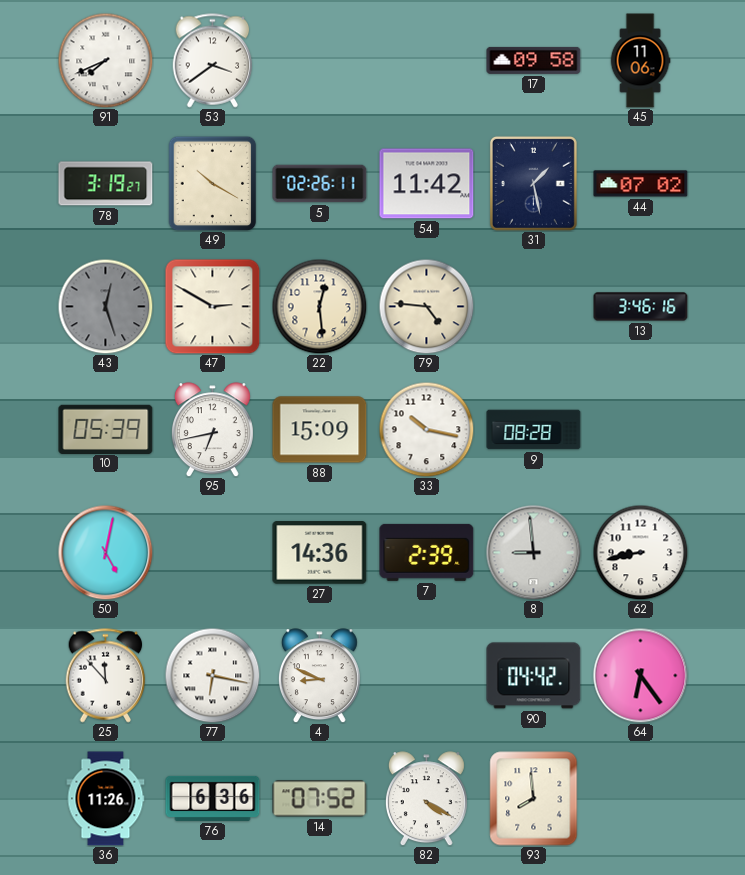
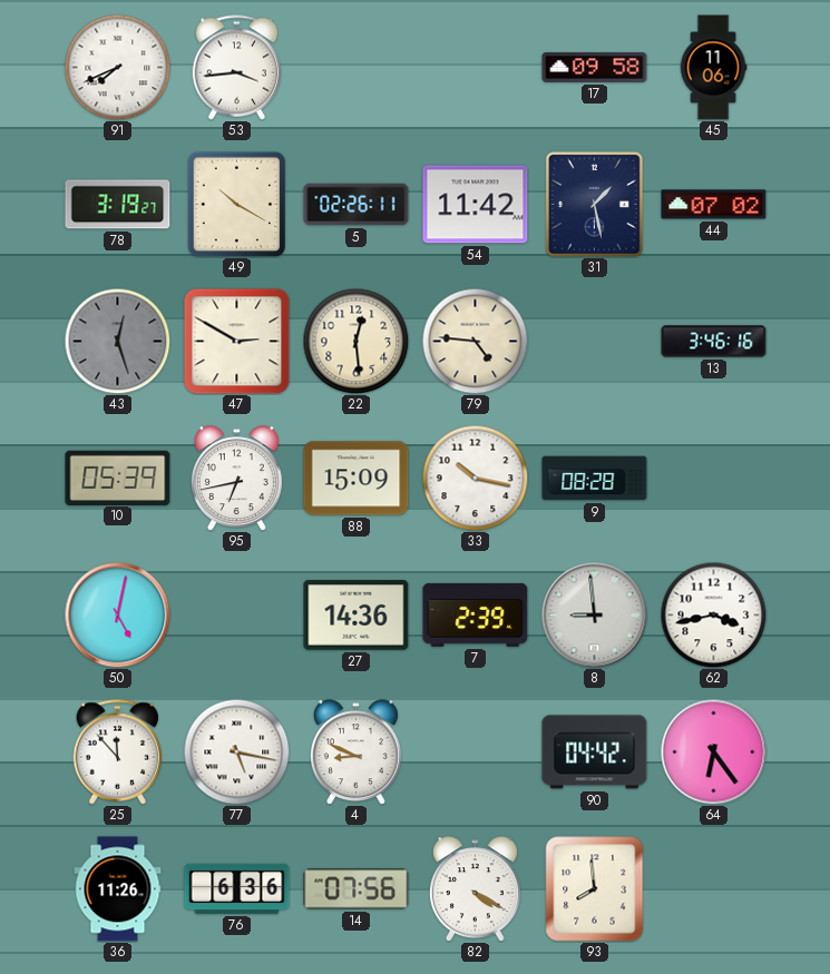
53: 3:39 -> 3:44 (237, 68)
62: 8:43 -> 3:43 (713, 614)
77: 6:17 -> 5:17 (236, 751)
14: 07:52 -> 07:56 (357, 889)
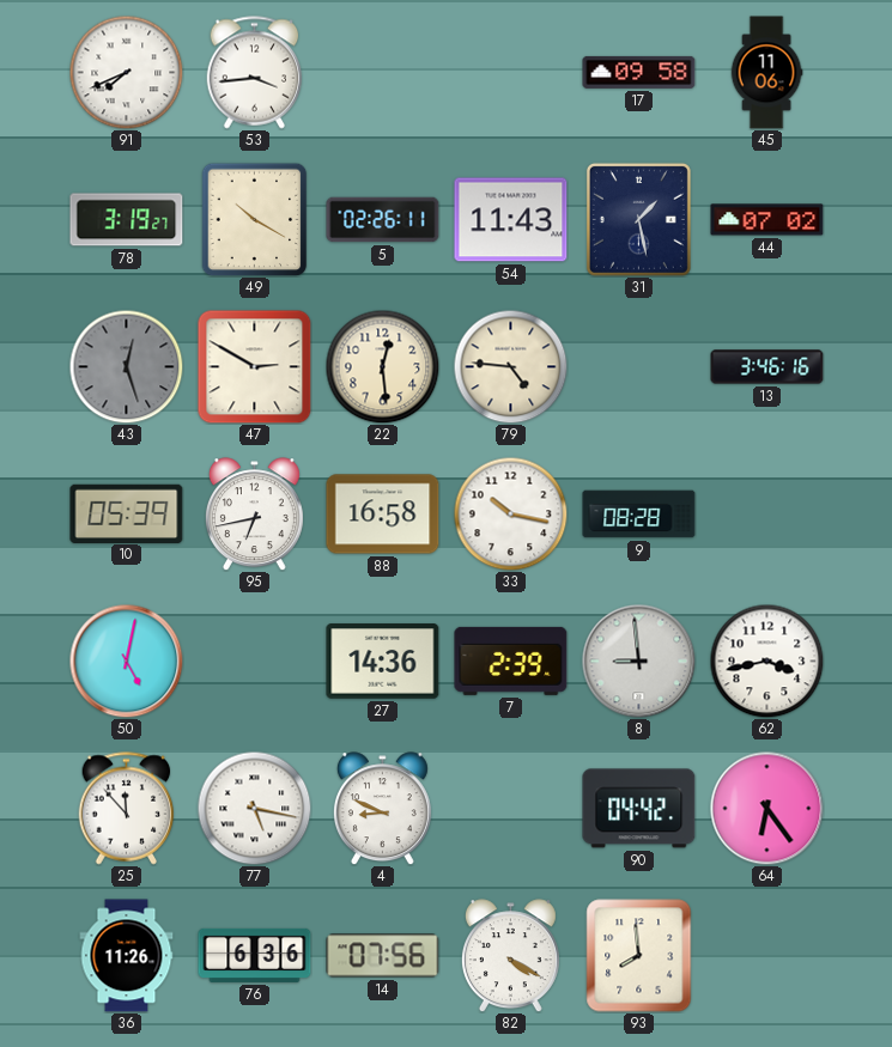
54: 11:42 -> 11:43 (511, 220)
88: 15:09 -> 16:58 (383, 515)
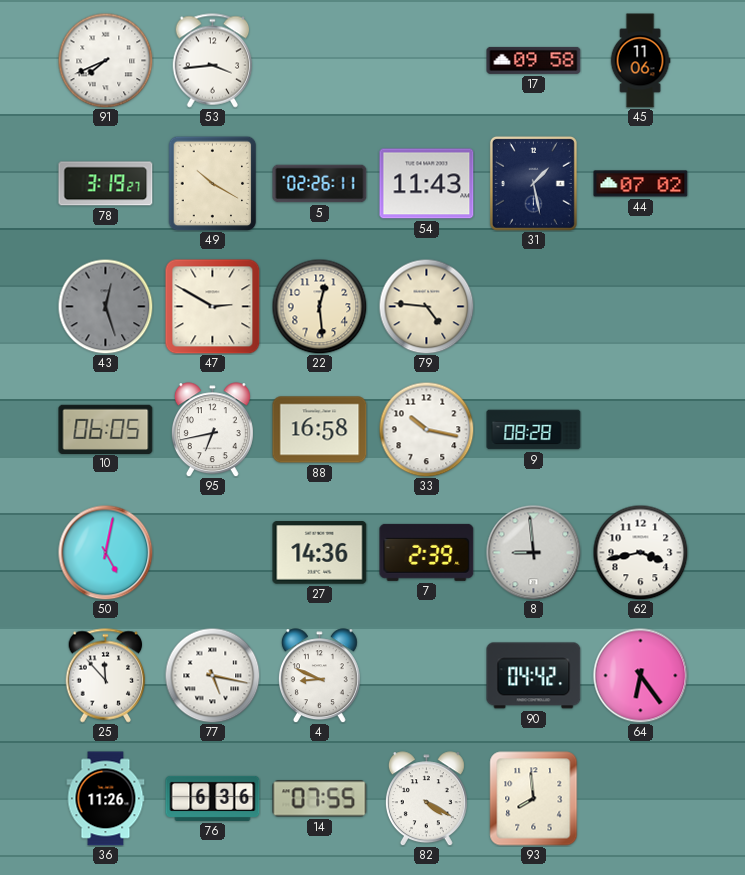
13: 3:46 -> none (767, 367)
10: 05:39 -> 06:05 (106, 429)
14: 07:56 -> 07:55 (320, 799)
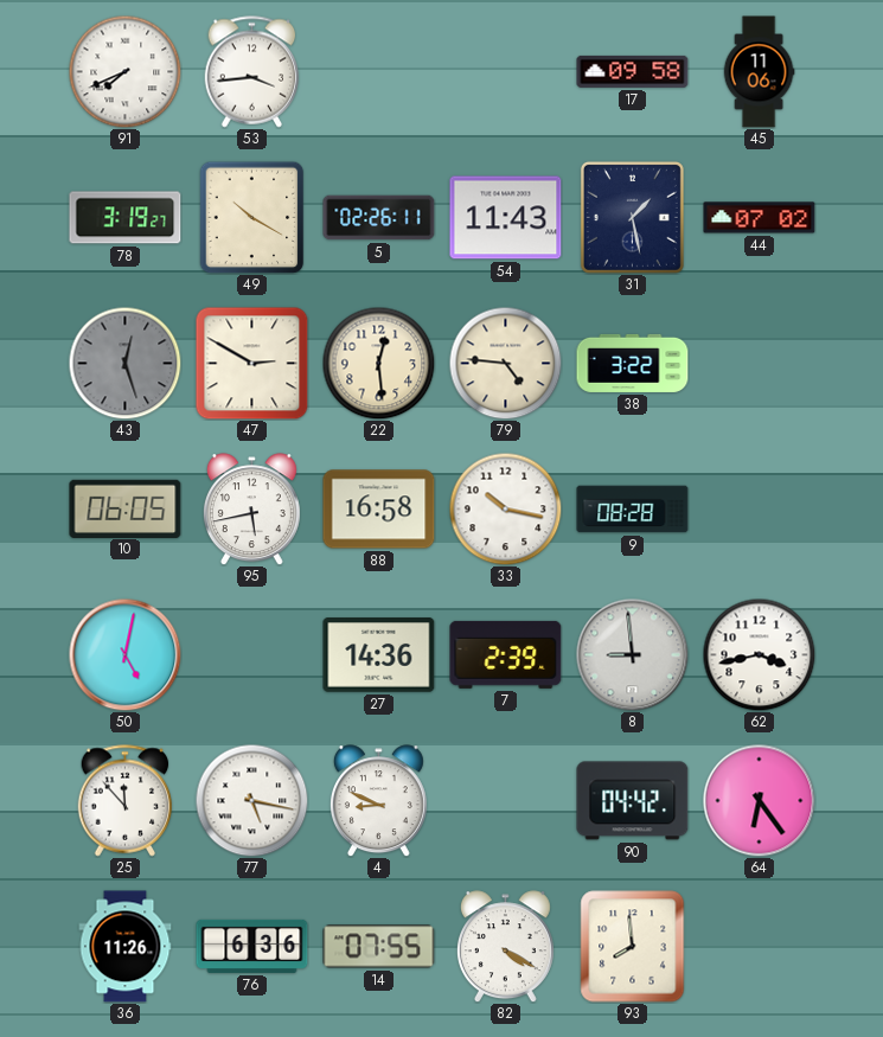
38: none -> 3:22 (633, 363)
95: 6:43 -> 5:43 (251, 510)
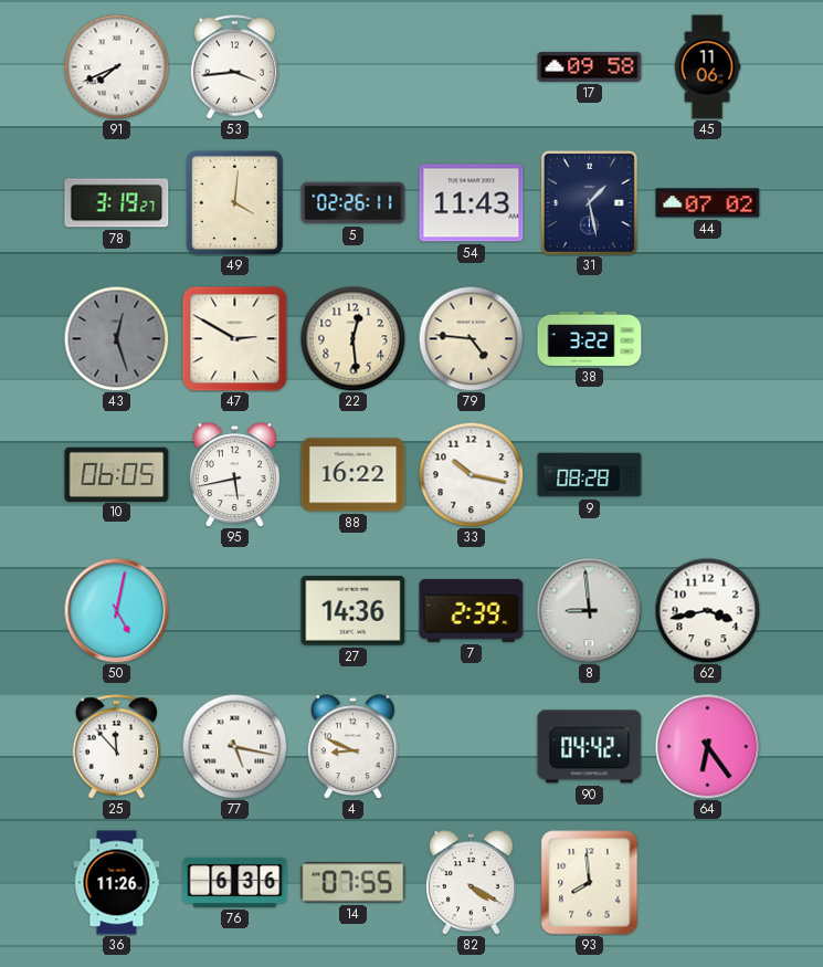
49: 10:20 -> 4:01 (235, 202)
88: 16:58 -> 16:22 (354, 475)
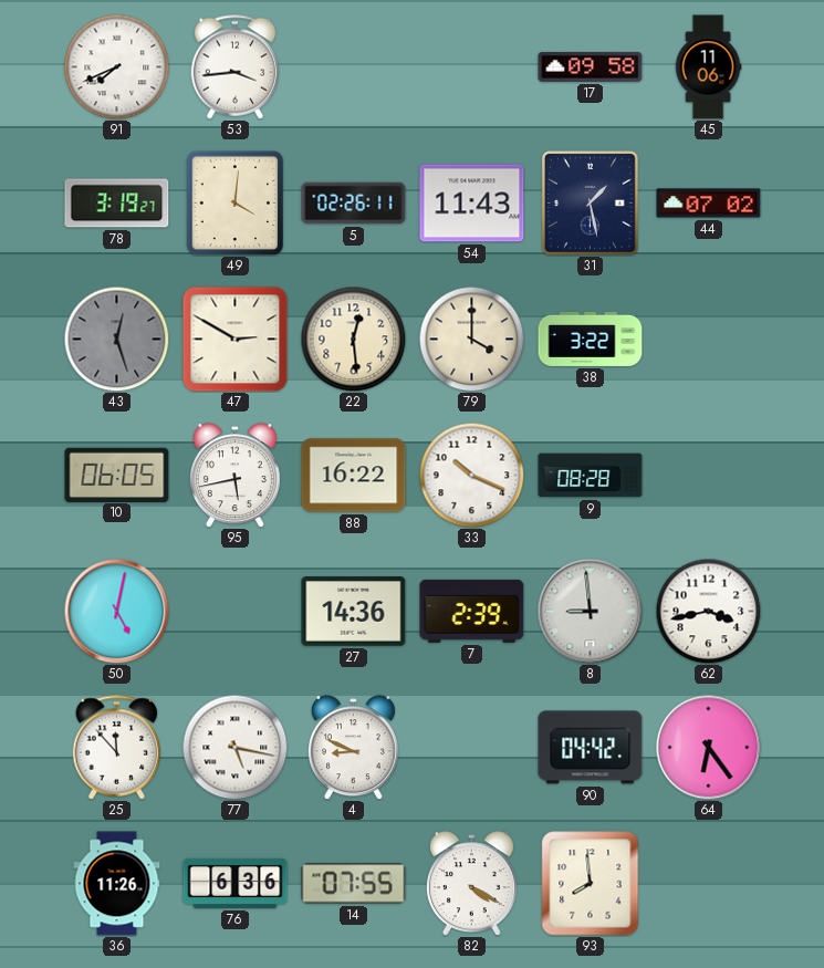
79: 4:46 -> 4:00 (471, 339)
33: 10:17 -> 10:19 (471, 475)
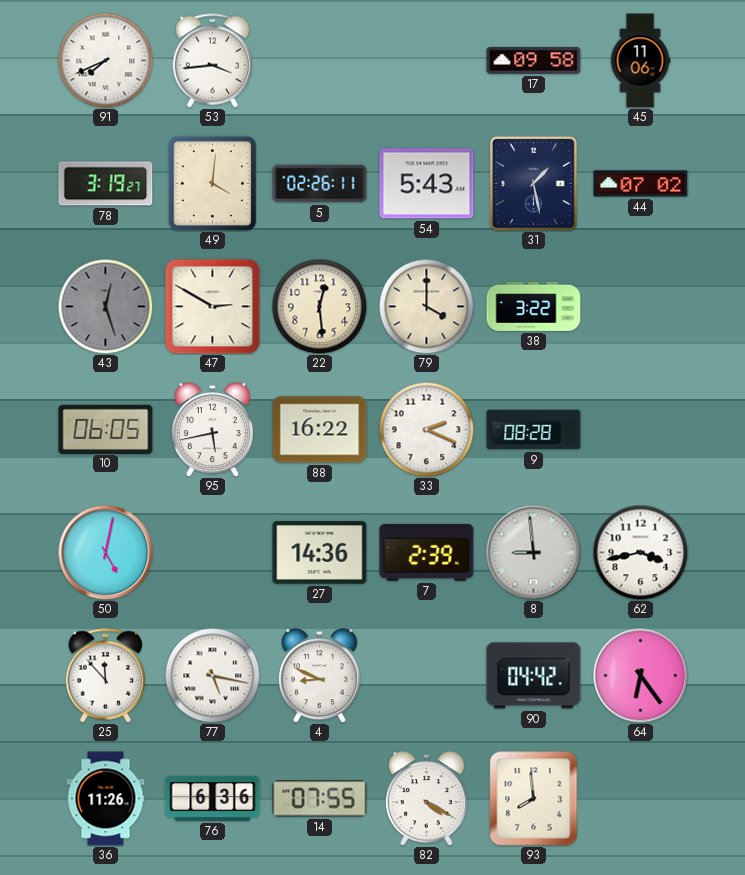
54: 11:43 -> 5:43 (427, 184)
33: 10:19 -> 2:19 (426, 429)
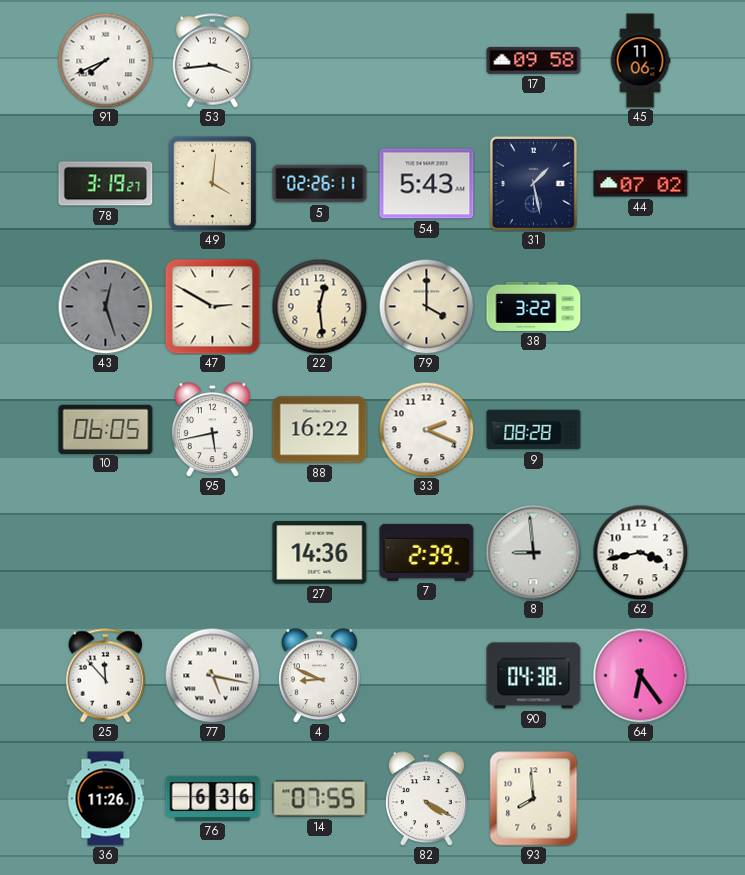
50: 5:02 -> none (105, 552)
90: 04:42 -> 04:38 (534, 676)
